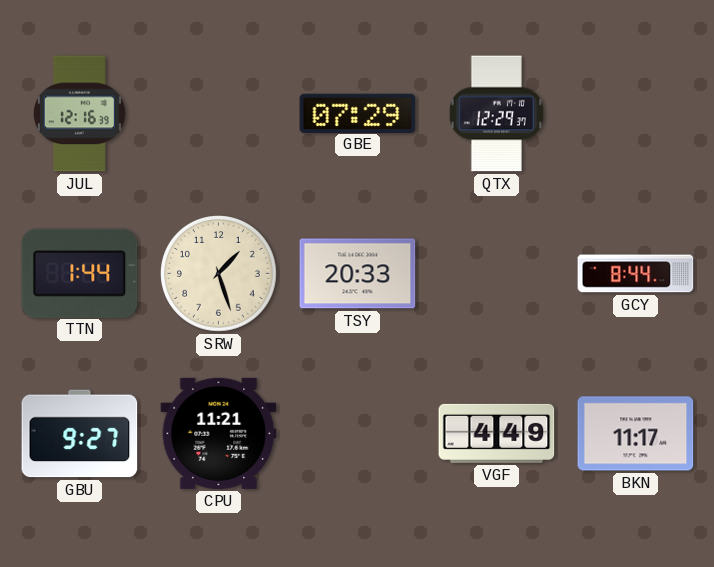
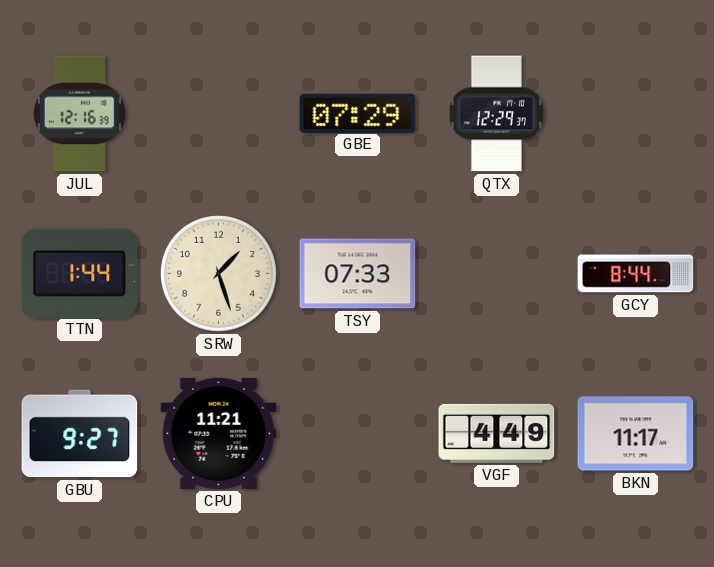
TSY: 20:33 -> 07:33 (358, 274)
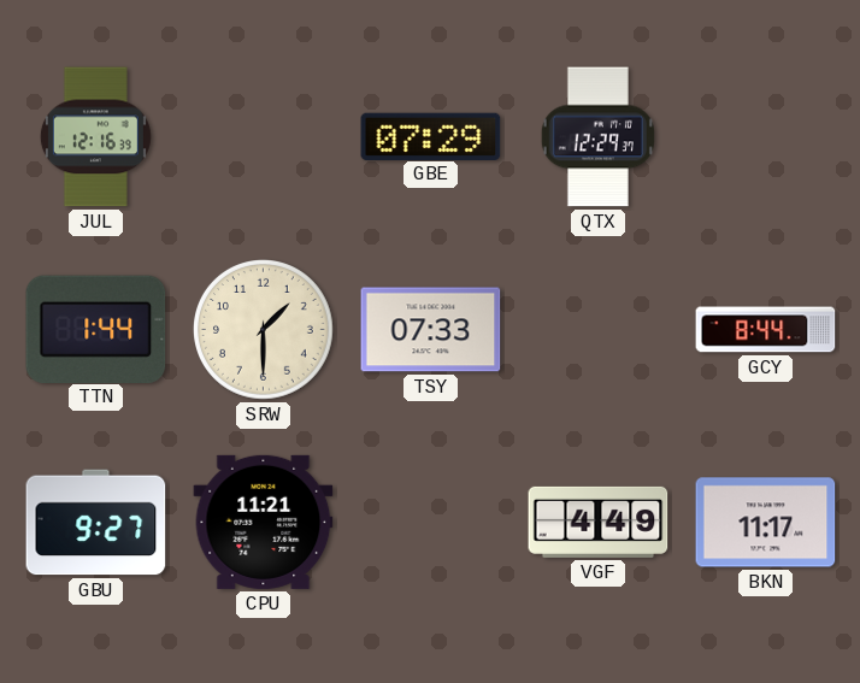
SRW: 1:27 -> 1:30 (264, 330)
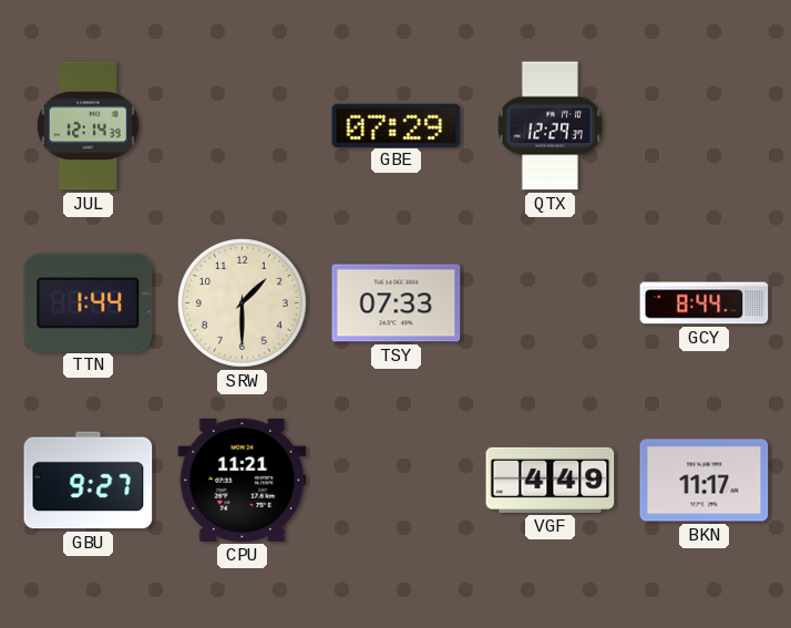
JUL: 12:16 -> 12:14 (88, 126)
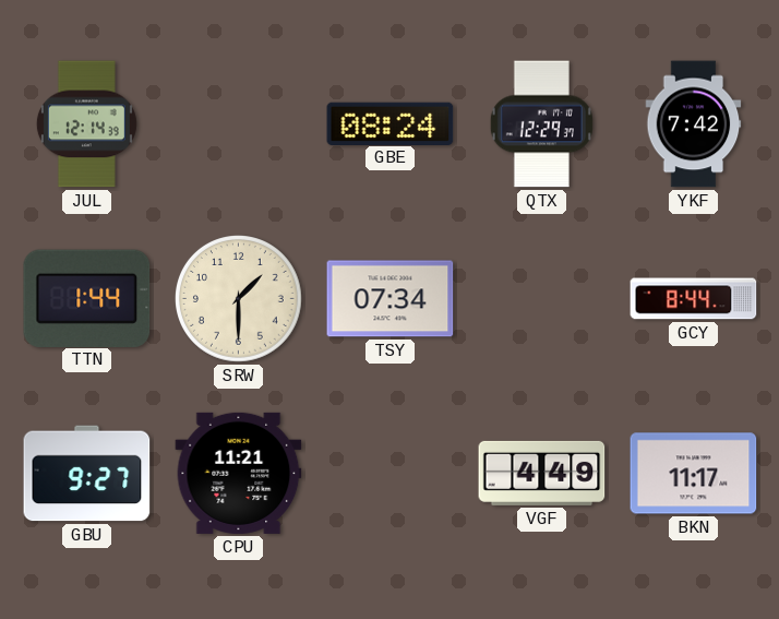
GBE: 07:29 -> 08:24 (391, 123)
YKF: none -> 7:42 (694, 124)
TSY: 07:33 -> 07:34 (391, 299)
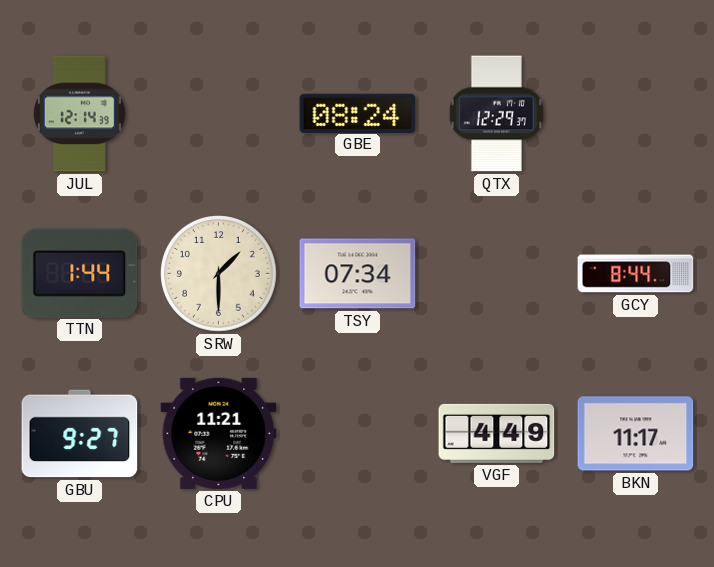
YKF: 7:42 -> none (694, 124)
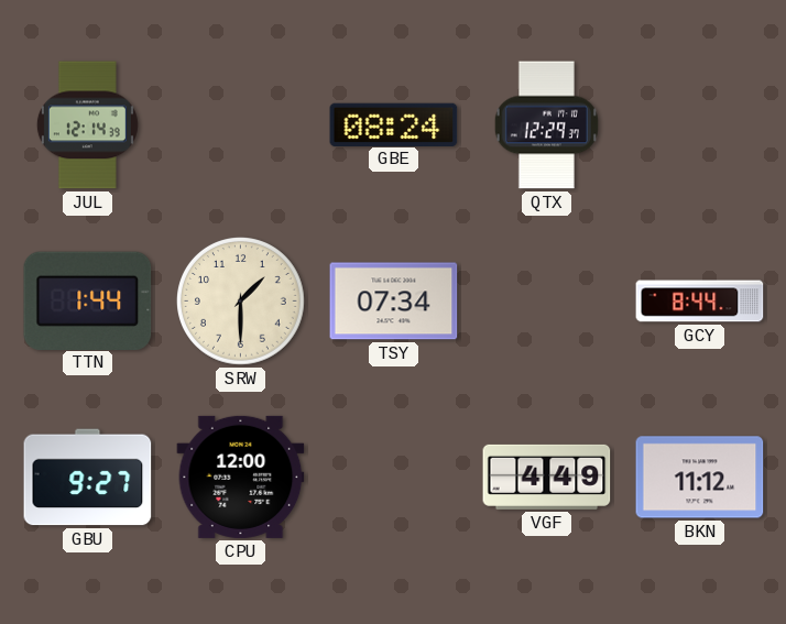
CPU: 11:21 -> 12:00 (241, 477)
BKN: 11:17 -> 11:12 (700, 478)
